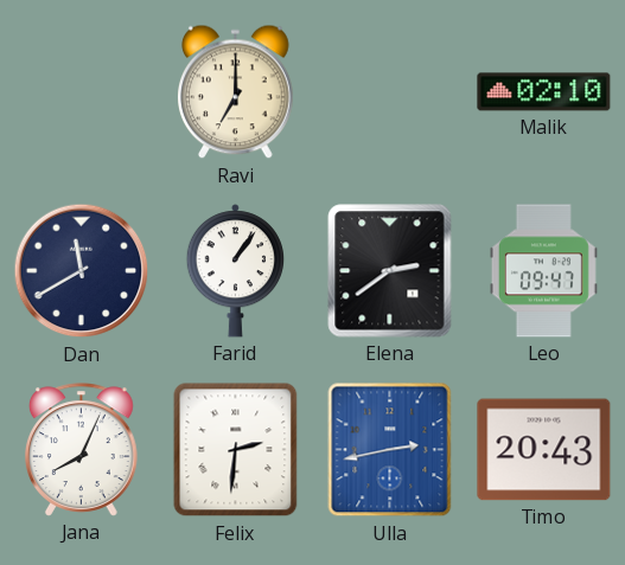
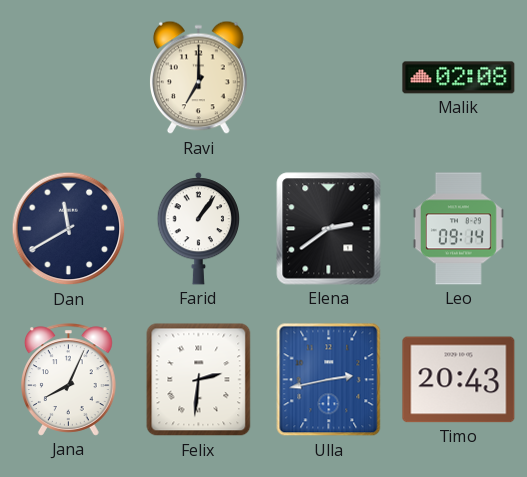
Malik: 02:10 -> 02:08 (459, 78)
Leo: 09:47 -> 09:14 (458, 229)
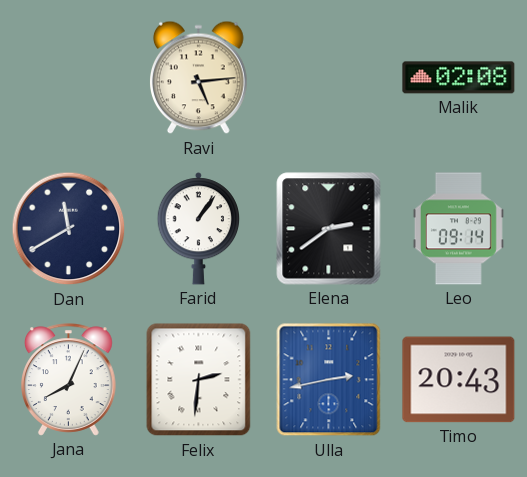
Ravi: 7:00 -> 5:14 (199, 78)
